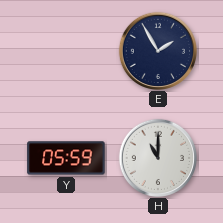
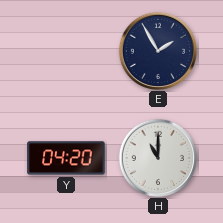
Y: 05:59 -> 04:20 (66, 158)
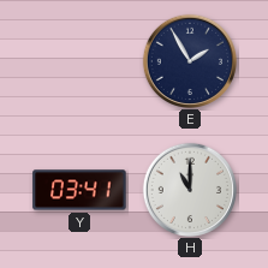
Y: 04:20 -> 03:41 (79, 190)
